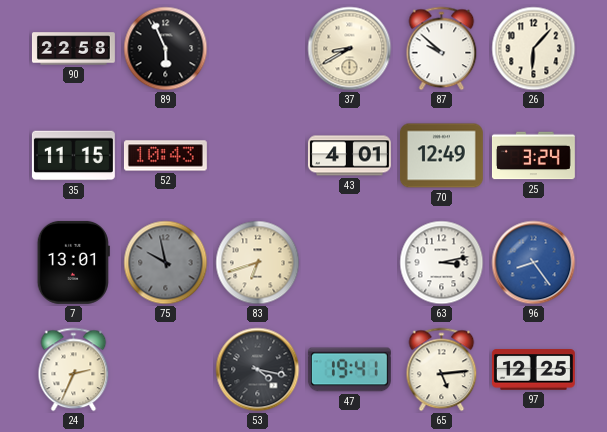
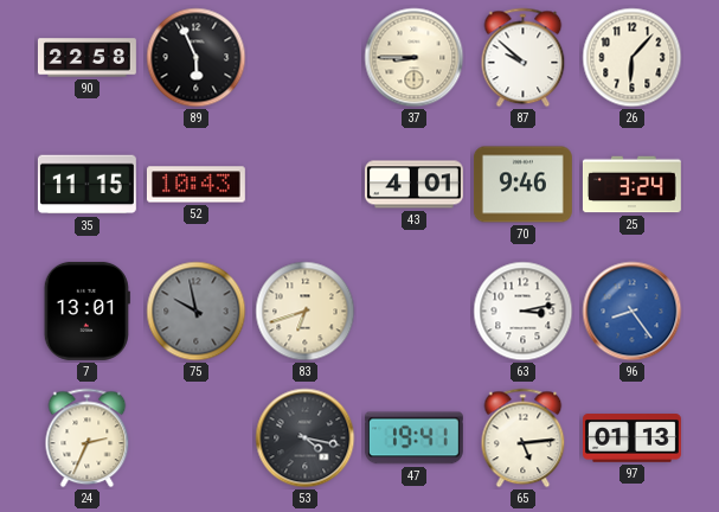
37: 8:40 -> 8:45 (415, 58)
70: 12:49 -> 9:46 (522, 185)
97: 12:25 -> 01:13 (631, 439)
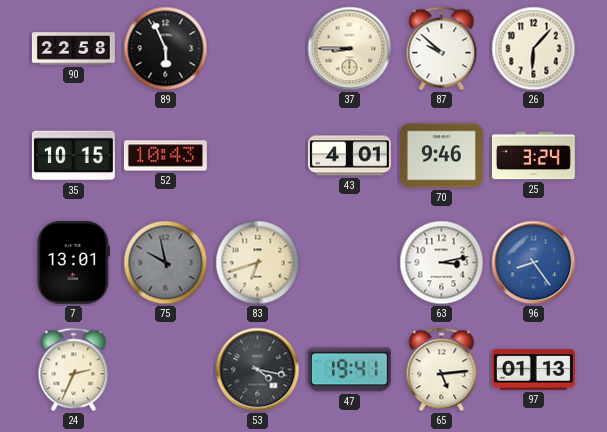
35: 11:15 -> 10:15 (73, 156)
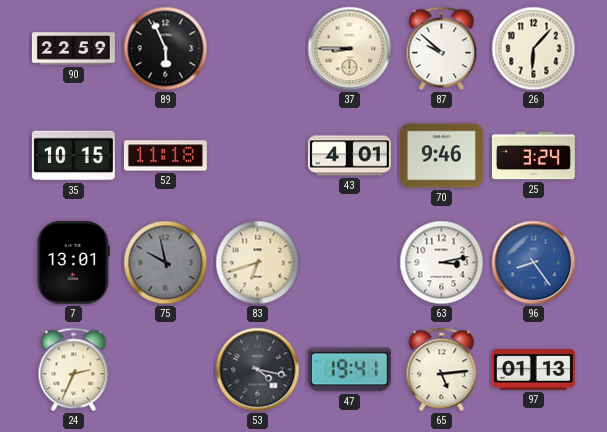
90: 22:58 -> 22:59 (73, 49)
52: 10:43 -> 11:18 (165, 156)
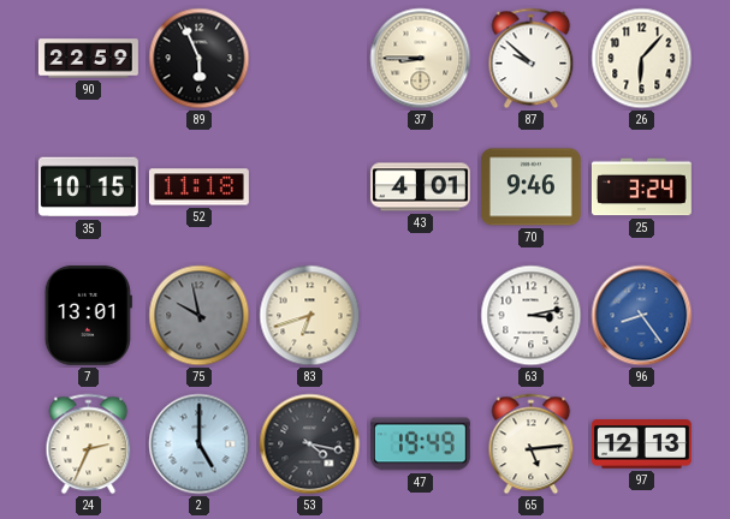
2: none -> 5:00 (200, 445)
47: 19:41 -> 19:49 (420, 445)
97: 01:13 -> 12:13 (641, 445)
